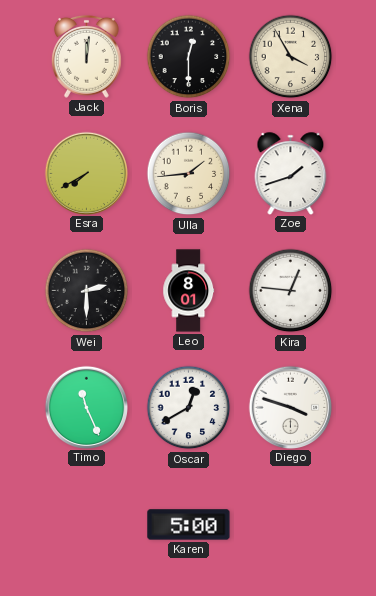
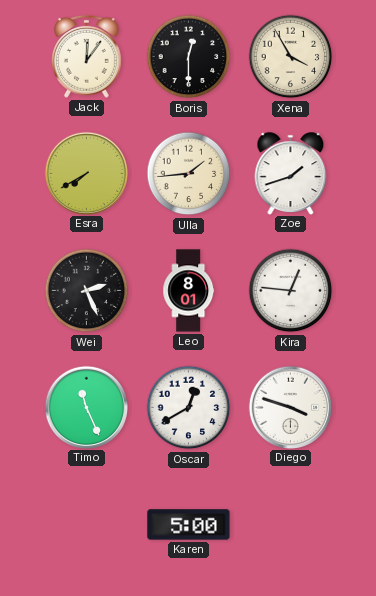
Jack: 12:01 -> 12:06 (87, 56)
Wei: 2:30 -> 2:26 (87, 291)
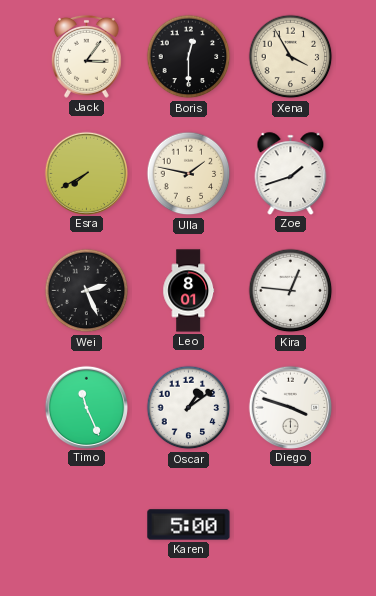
Jack: 12:06 -> 3:06 (87, 56)
Ulla: 1:44 -> 1:47 (189, 174)
Oscar: 12:40 -> 1:09 (189, 408)
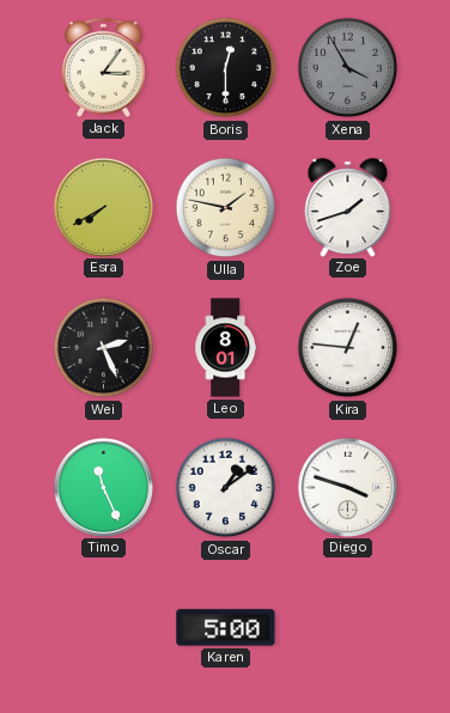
Xena dial: cream -> grey (348, 68)
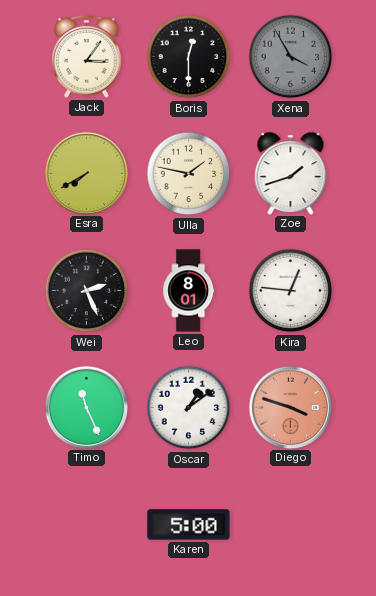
Diego dial: white -> salmon (290, 407)
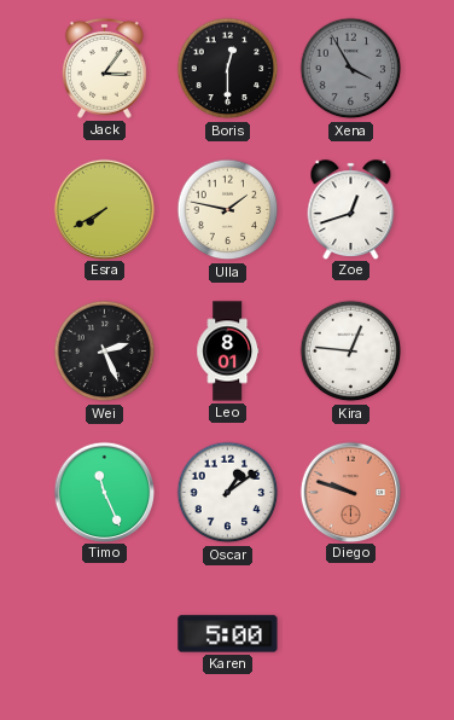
Zoe: 1:42 -> 12:42 (351, 209)
Diego: 3:48 -> 9:48 (350, 492)
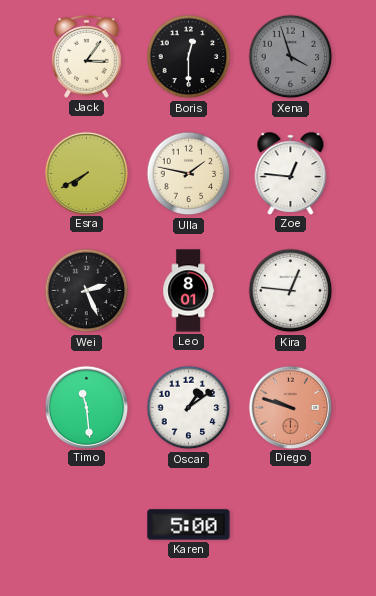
Xena: 3:55 -> 3:57 (291, 57)
Zoe: 12:42 -> 12:46 (291, 173)
Timo: 11:26 -> 11:29 (86, 407)
